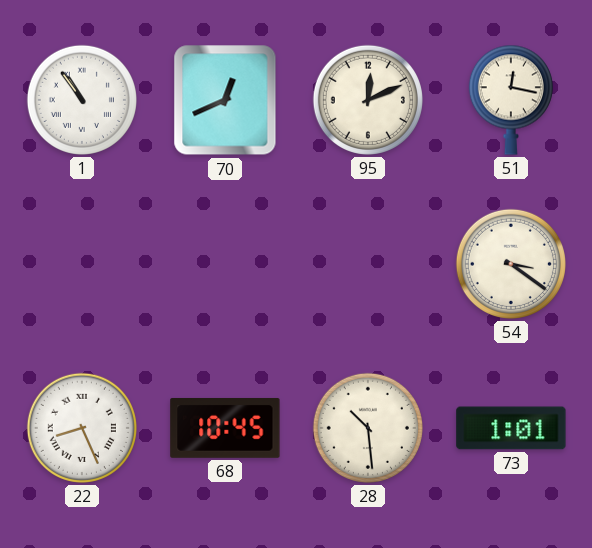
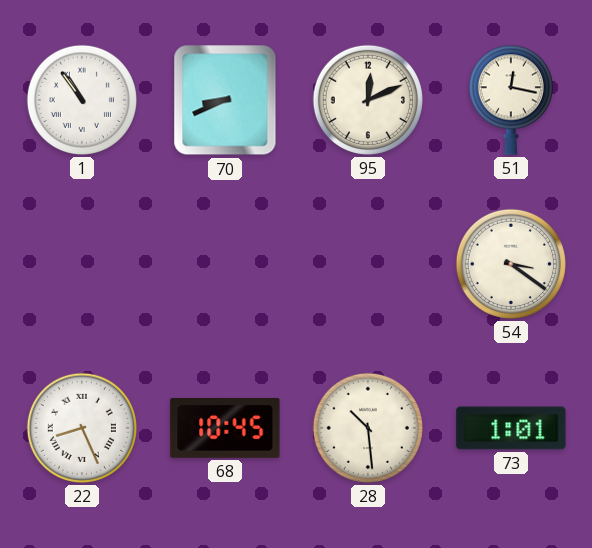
70: 12:41 -> 8:41 (225, 100)
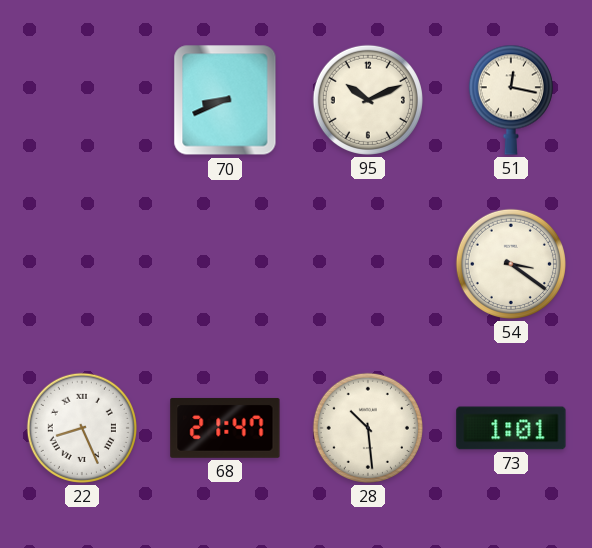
1: 10:54 -> none (82, 100)
95: 12:11 -> 10:11 (368, 100)
68: 10:45 -> 21:47 (225, 428)
